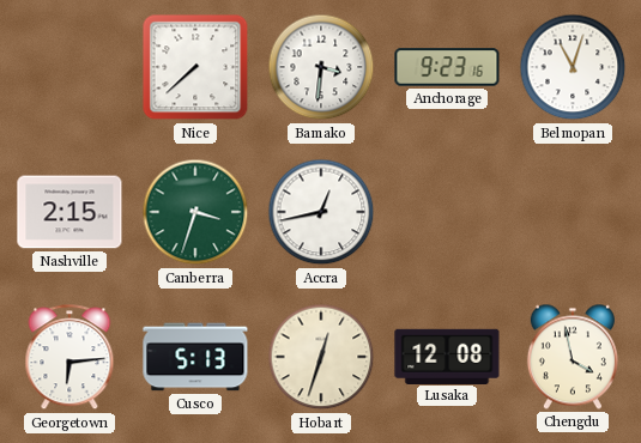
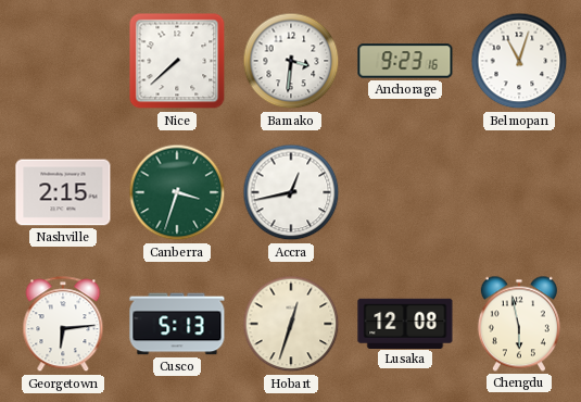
Chengdu: 3:58 -> 5:58 (519, 324)
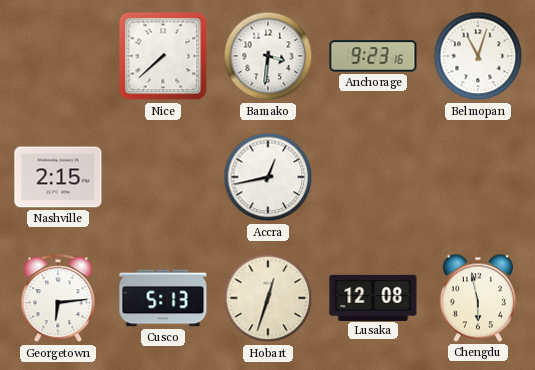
Canberra: 3:33 -> none (177, 192)
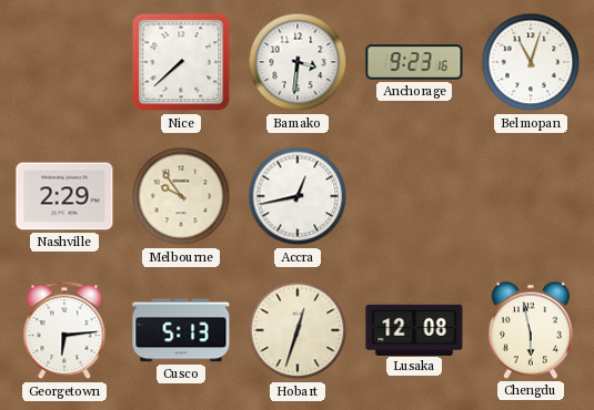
Nashville: 2:15 -> 2:29 (64, 196)
Melbourne: none -> 9:54 (181, 196)
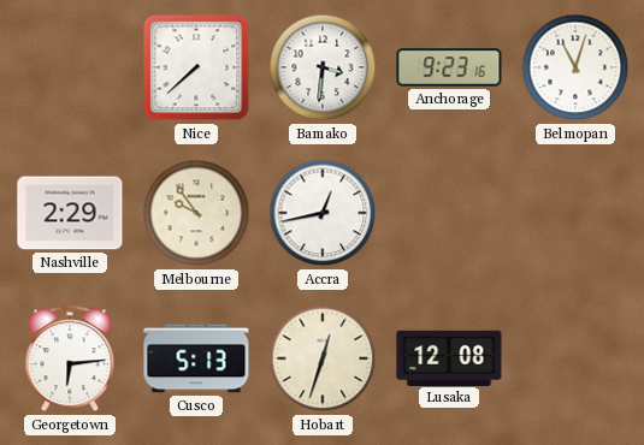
Chengdu: 5:58 -> none (531, 330)
